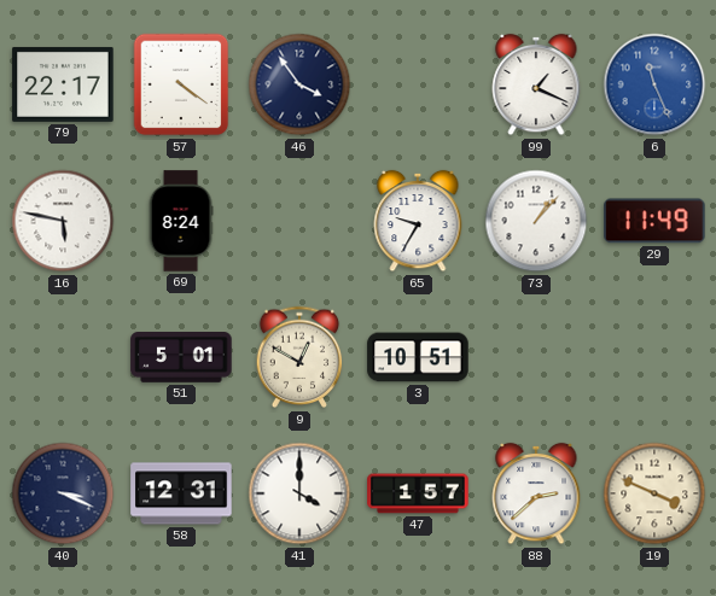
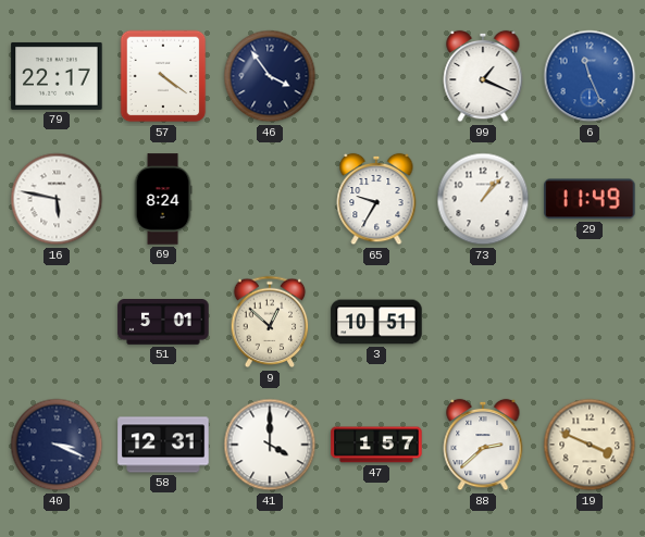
9: 12:50 -> 12:52 (270, 322)
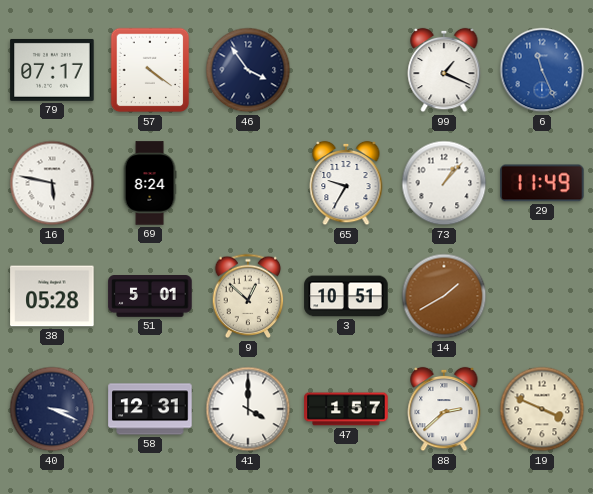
79: 22:17 -> 07:17 (52, 70)
38: none -> 05:28 (52, 296)
14: none -> 1:40 (444, 296)
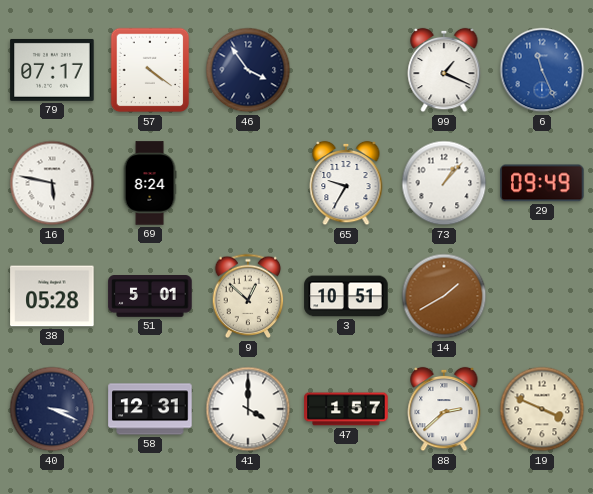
29: 11:49 -> 09:49 (542, 183)
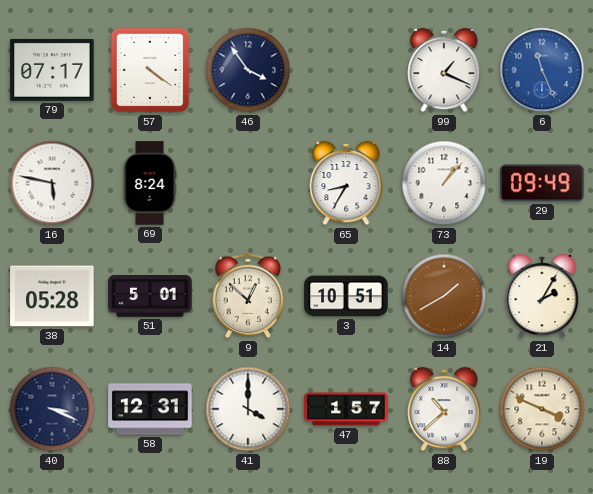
65: 9:35 -> 8:35 (346, 183)
21: none -> 2:05 (542, 296)
88: 2:38 -> 10:38 (444, 409)
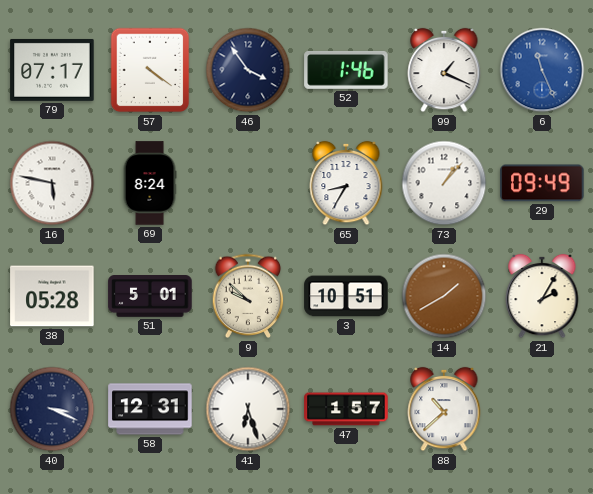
52: none -> 1:46 (346, 70)
9: 12:52 -> 9:52 (248, 296)
41: 4:00 -> 6:27 (248, 409)
19: 3:49 -> none (542, 409)
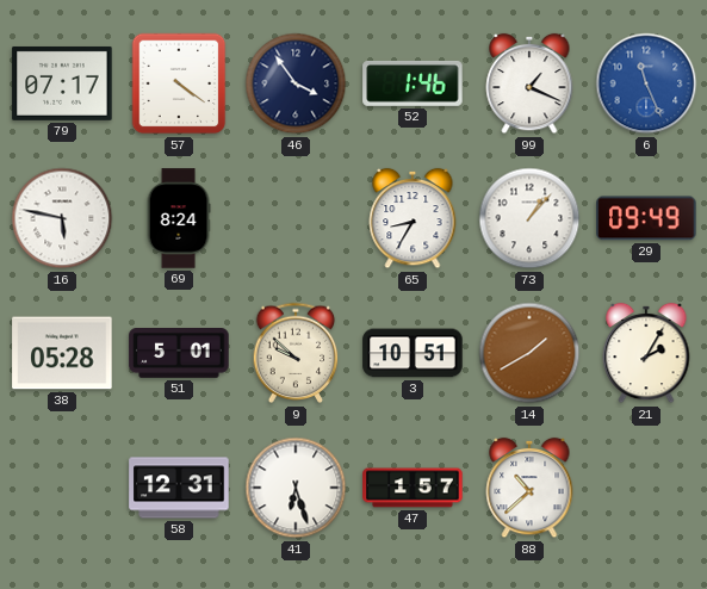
40: 3:19 -> none (52, 409)
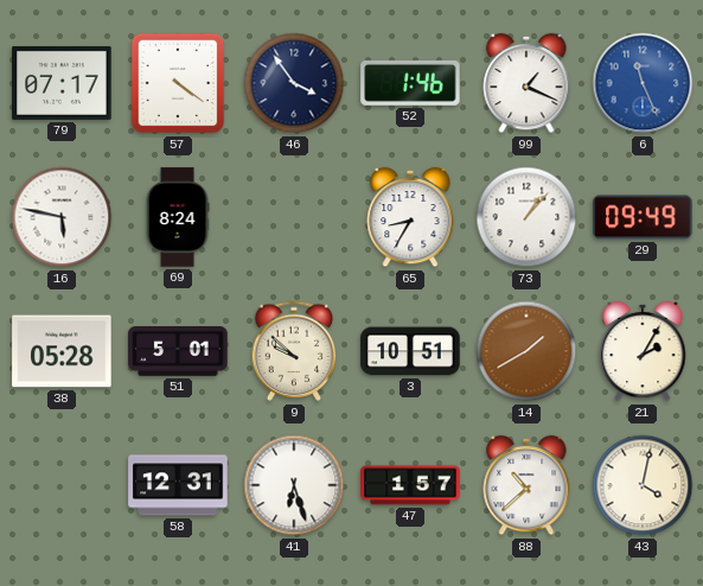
43: none -> 4:02 (643, 485)
